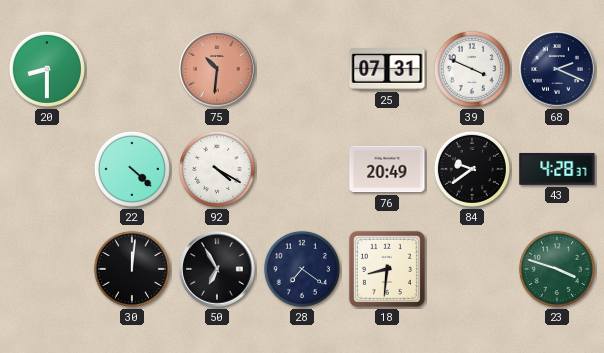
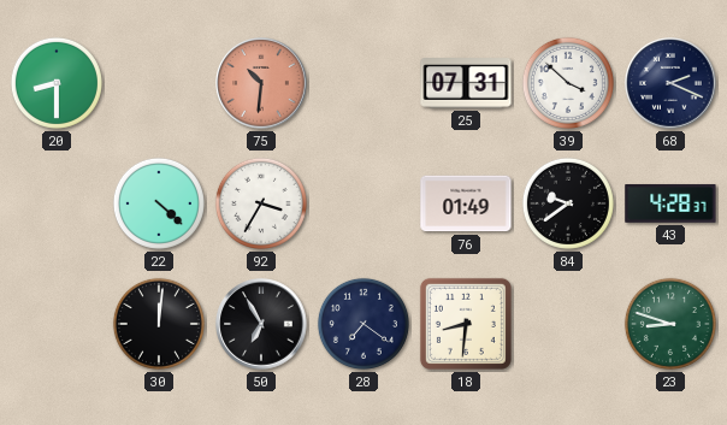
39: 3:49 -> 3:52 (568, 83)
92: 4:20 -> 3:35 (261, 203)
76: 20:49 -> 01:49 (466, 203)
23: 3:48 -> 8:48 (670, 324)
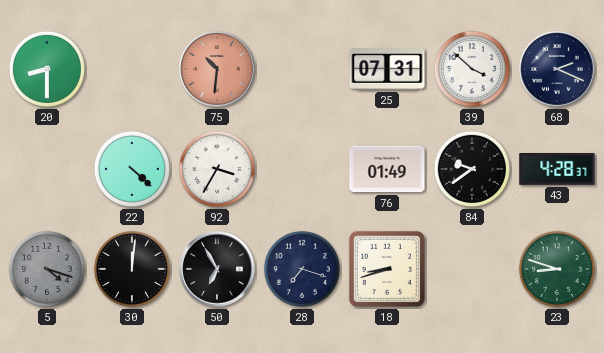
5: none -> 4:18 (47, 269)
28: 7:21 -> 7:18 (302, 269)
18: 8:31 -> 8:42 (387, 269)
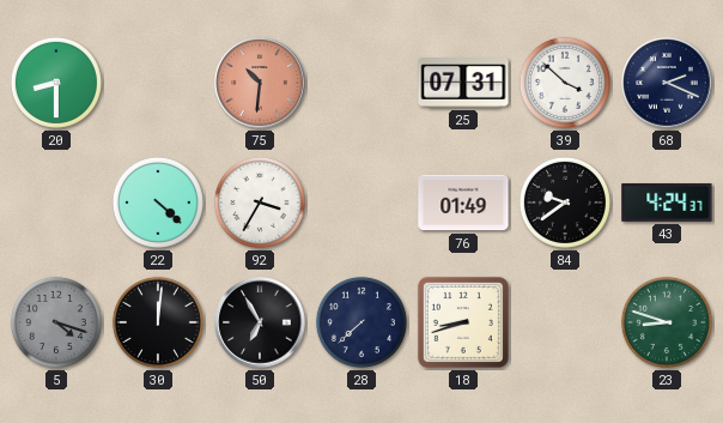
43: 4:28 -> 4:24 (667, 203)
28: 7:18 -> 7:38 (361, 322)
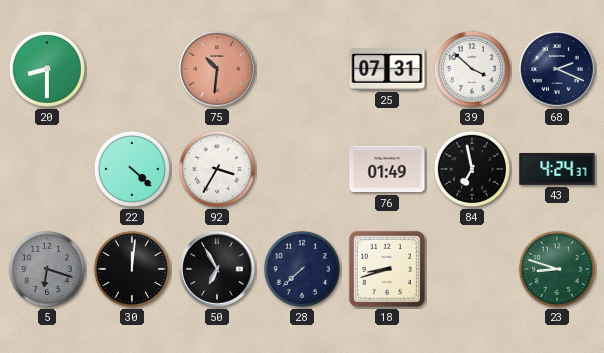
84: 9:39 -> 6:58 (472, 169)
5: 4:18 -> 6:18 (47, 269)
